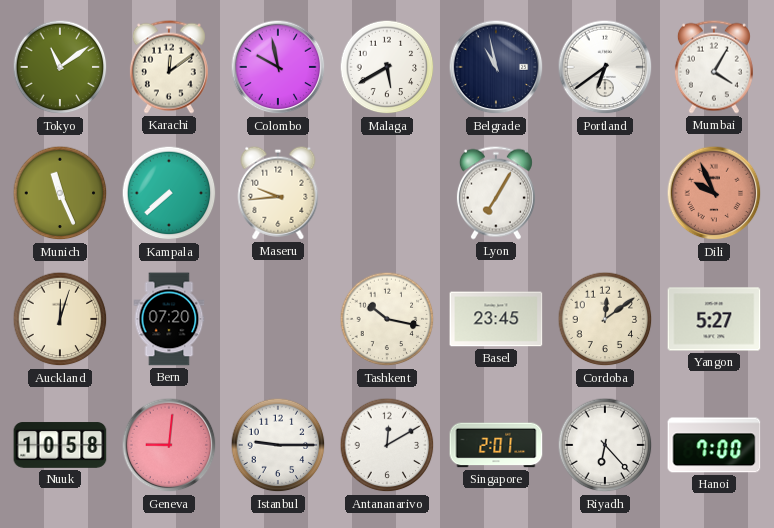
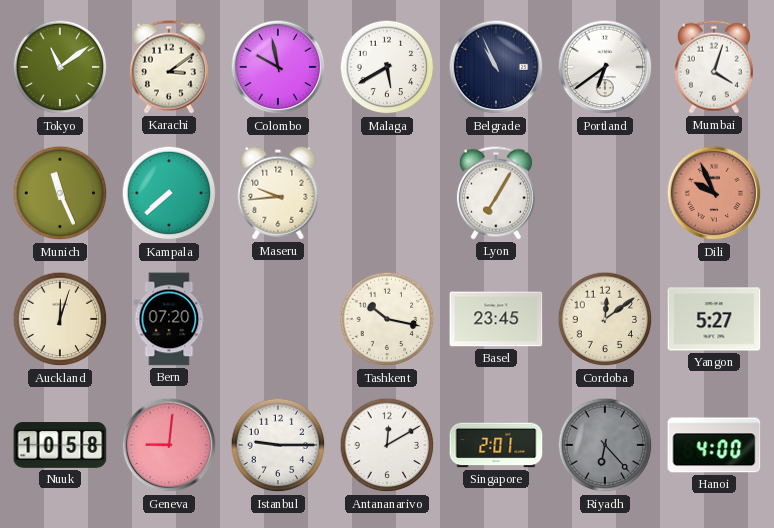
Karachi: 12:09 -> 3:09 (169, 67)
Belgrade: 10:58 -> 10:56 (496, 67)
Mumbai: 4:05 -> 4:03 (714, 67)
Riyadh dial: white -> grey (605, 445)
Hanoi: 7:00 -> 4:00 (714, 445)
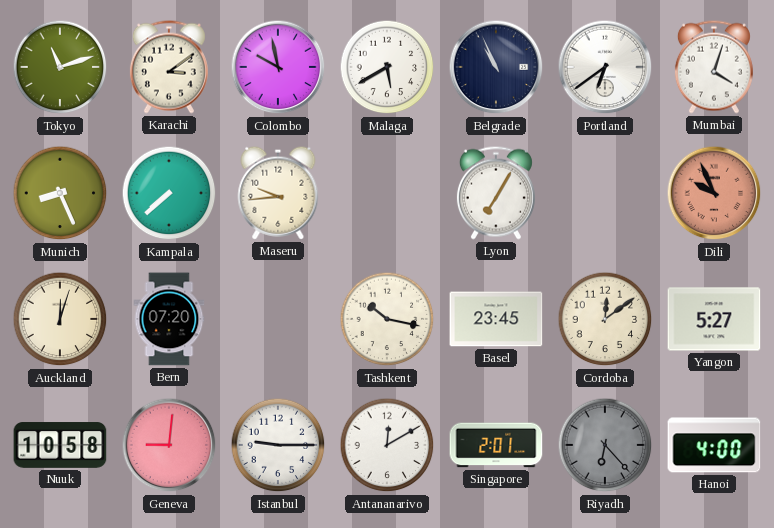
Tokyo: 11:09 -> 11:12 (60, 67)
Munich: 11:26 -> 8:26 (60, 193)
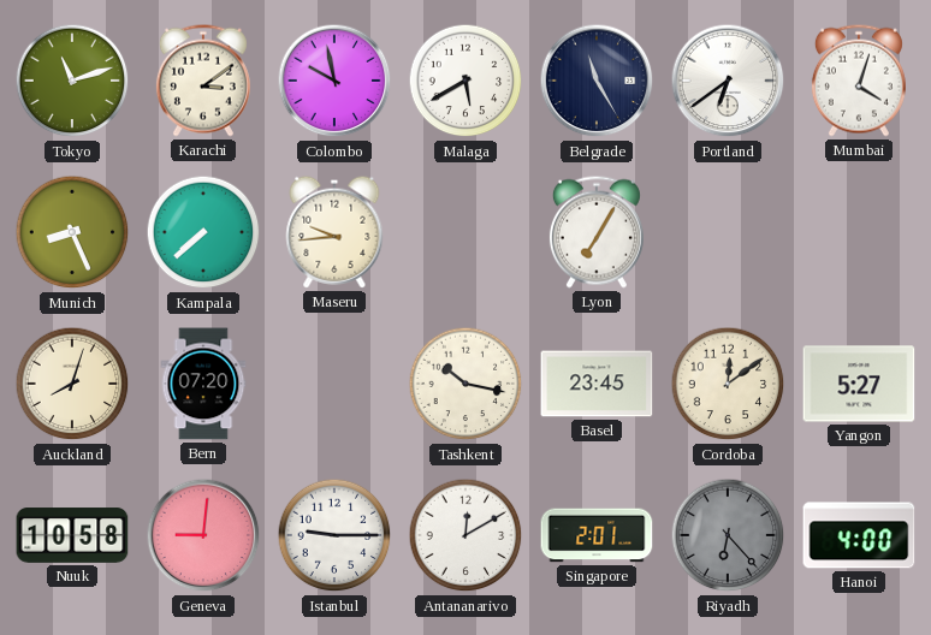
Belgrade: 10:56 -> 11:25 (597, 81)
Dili: 9:56 -> none (714, 193)
Auckland: 12:03 -> 8:03 (72, 384)
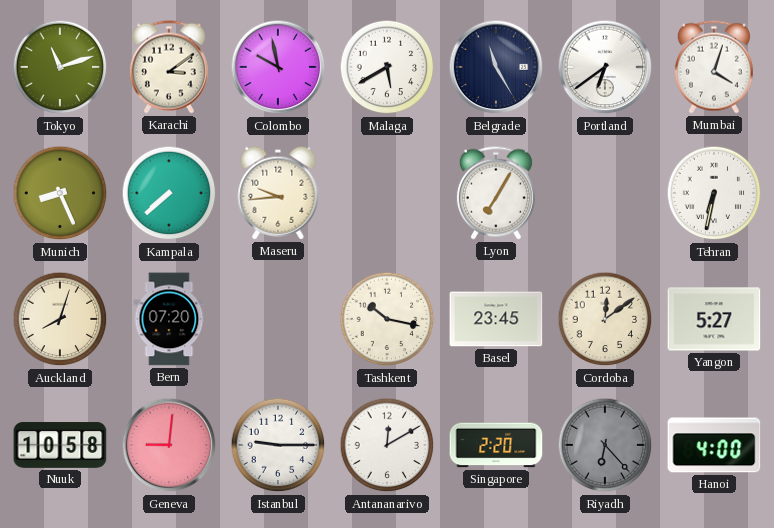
Tehran: none -> 6:32 (714, 193)
Singapore: 2:01 -> 2:20 (496, 445)
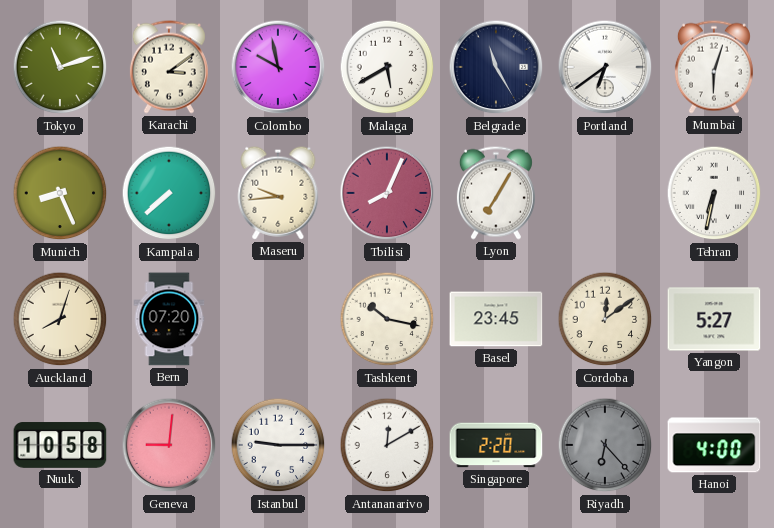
Mumbai: 4:03 -> 6:03 (714, 67)
Tbilisi: none -> 8:04 (387, 193)
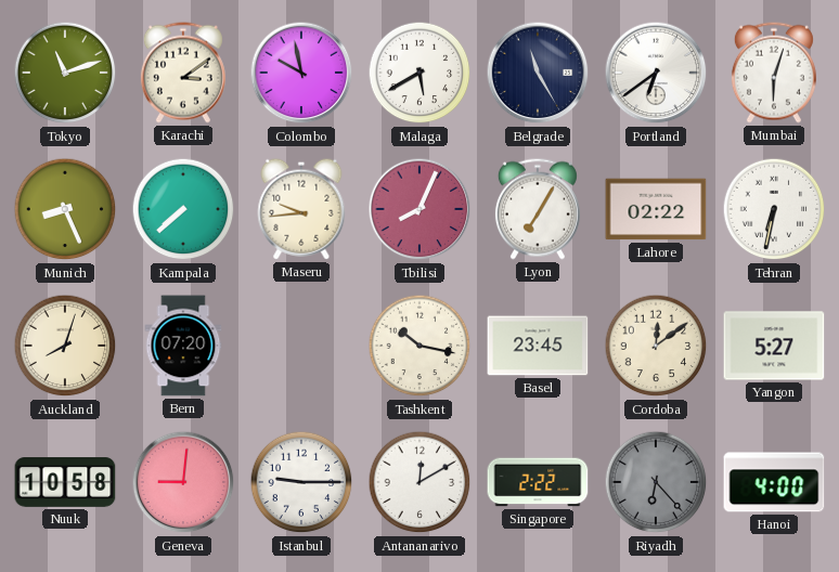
Lahore: none -> 02:22 (656, 209)
Singapore: 2:20 -> 2:22 (538, 482)
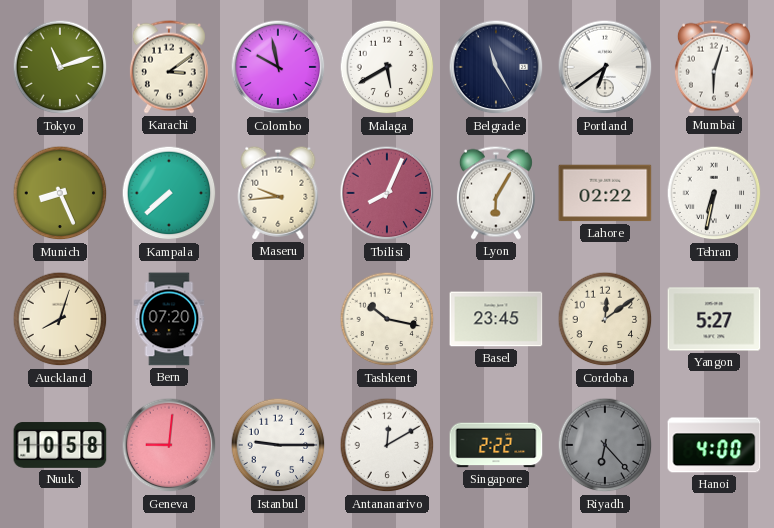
Lyon: 7:05 -> 6:05 (496, 193)
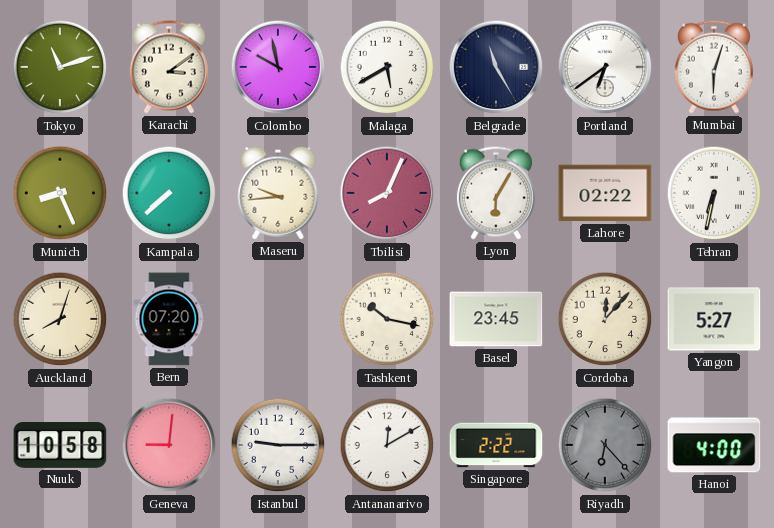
Cordoba: 12:09 -> 12:07 (605, 319)
